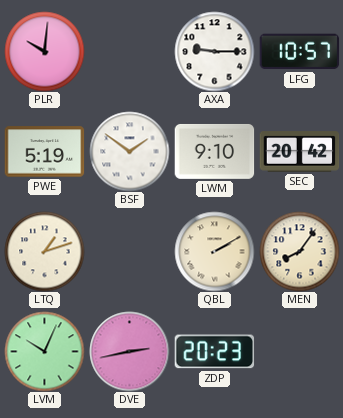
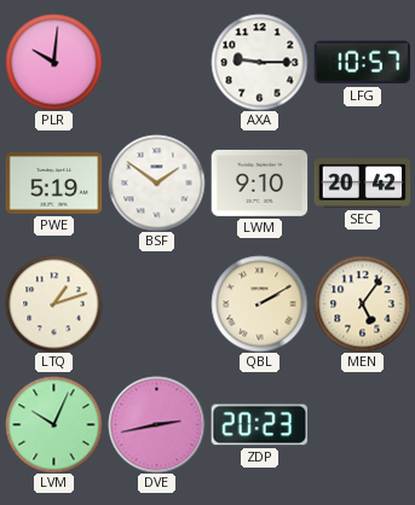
MEN: 8:06 -> 5:06 (362, 303)
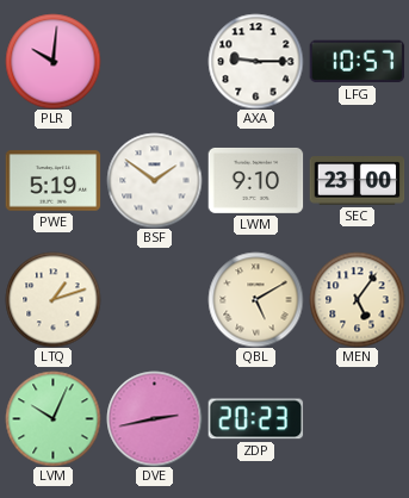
SEC: 20:42 -> 23:00 (357, 181)
QBL: 2:10 -> 5:10 (255, 299)
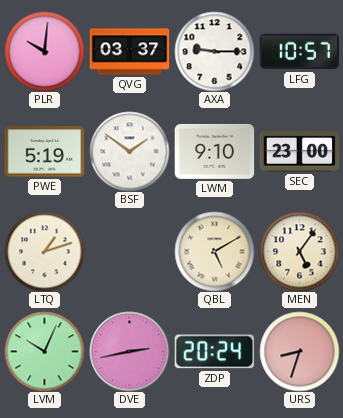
QVG: none -> 03:37 (129, 52)
ZDP: 20:23 -> 20:24 (214, 352)
URS: none -> 8:33 (299, 351)
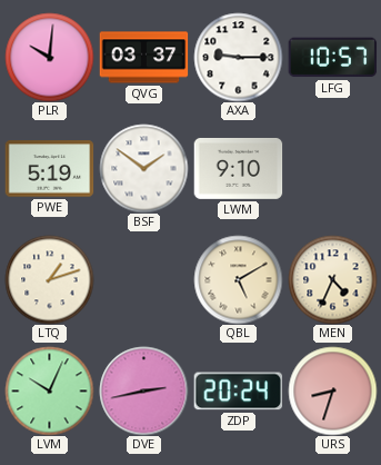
SEC: 23:00 -> none (299, 152)
MEN: 5:06 -> 4:34 (332, 279)
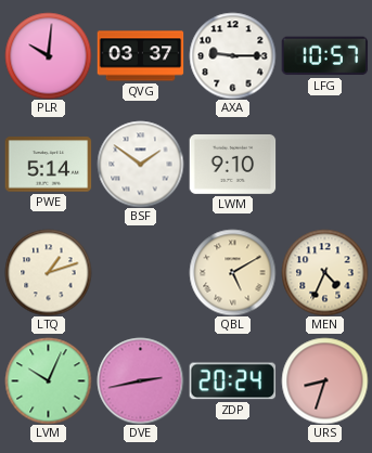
PWE: 5:19 -> 5:14 (48, 165)
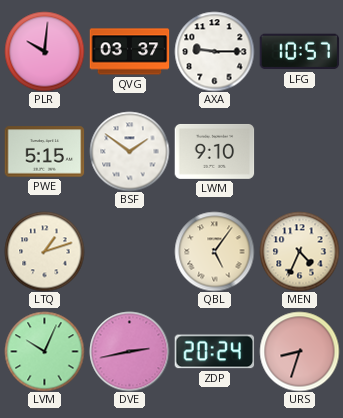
PWE: 5:14 -> 5:15 (44, 152)
QBL: 5:10 -> 5:06 (214, 251)
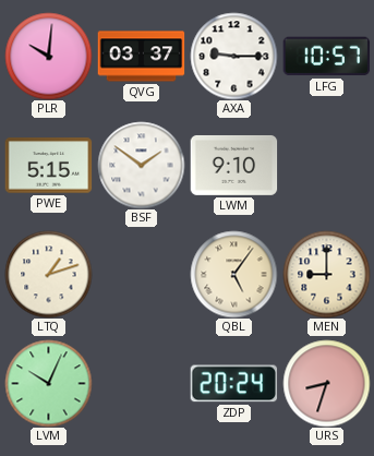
MEN: 4:34 -> 9:00 (326, 274)
DVE: 2:43 -> none (129, 351)
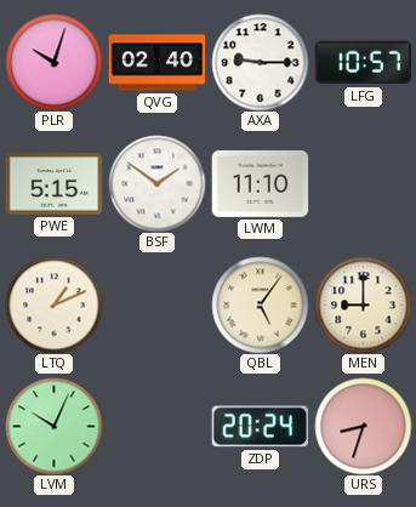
PLR: 10:01 -> 10:03 (53, 62)
QVG: 03:37 -> 02:40 (156, 63)
LWM: 9:10 -> 11:10 (260, 184)
LTQ: 1:12 -> 1:11 (53, 304)
